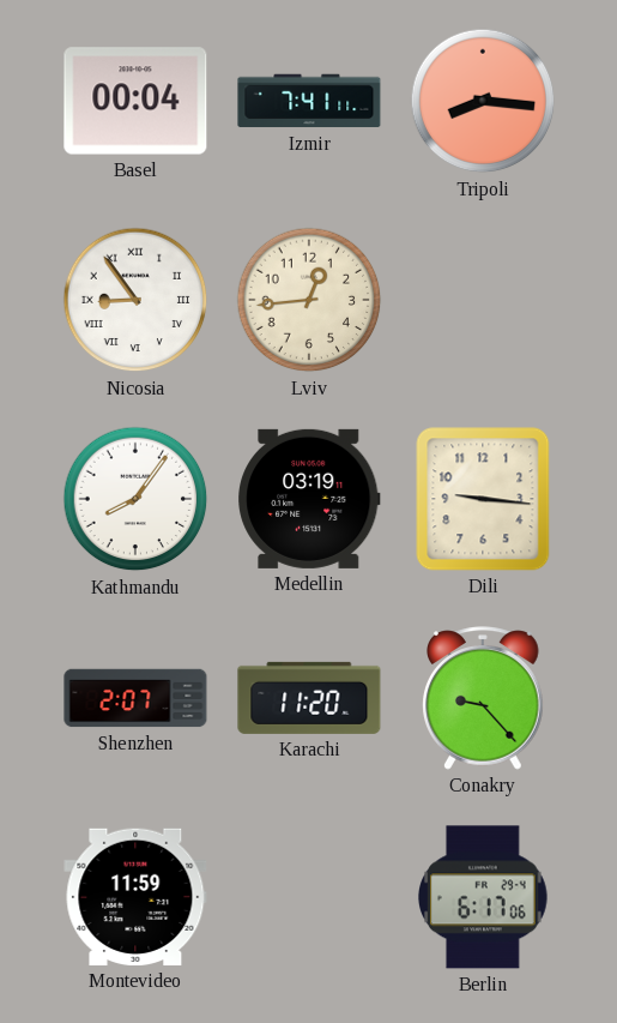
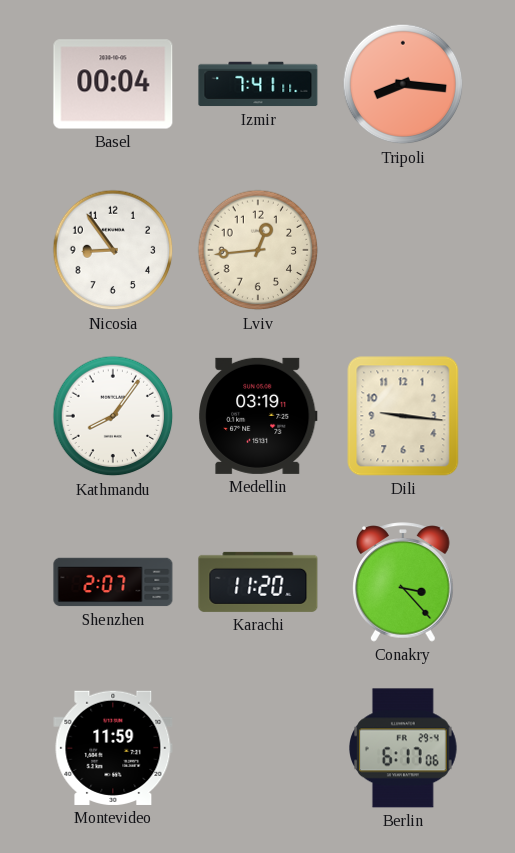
Nicosia numerals: Roman -> Arabic (113, 250)
Conakry: 9:23 -> 3:23 (404, 582)
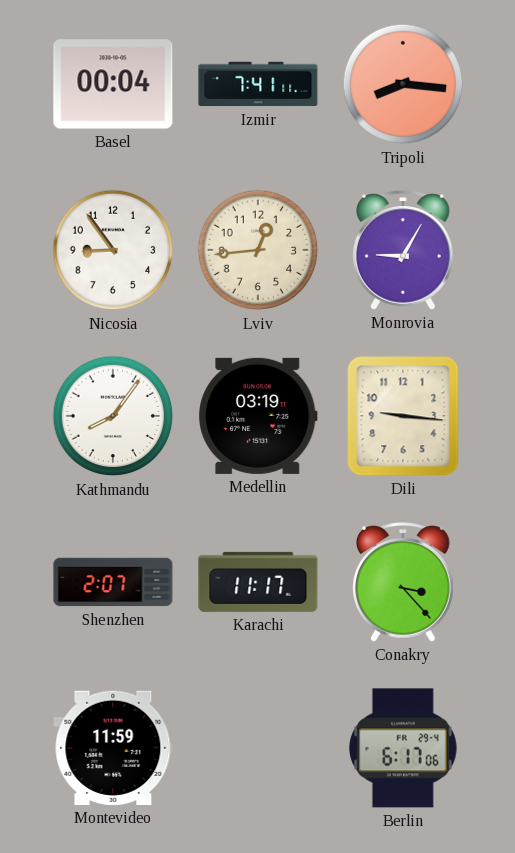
Monrovia: none -> 9:05 (404, 250)
Karachi: 11:20 -> 11:17 (258, 582)
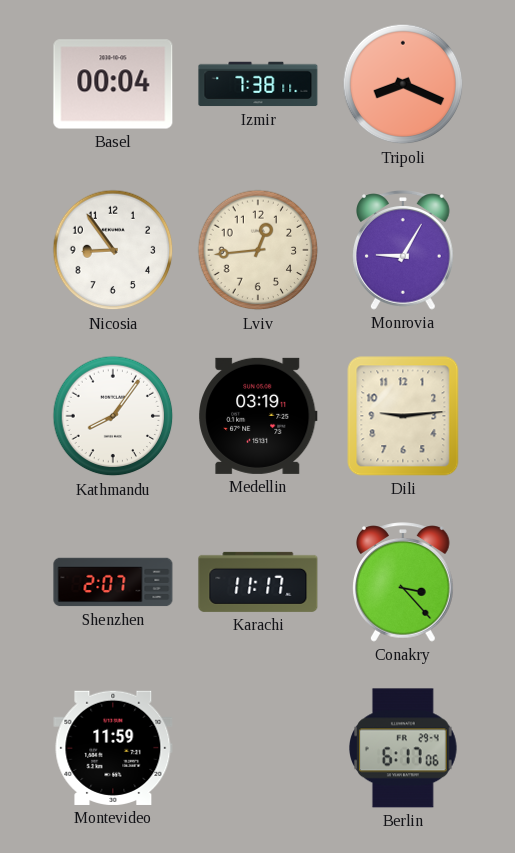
Izmir: 7:41 -> 7:38 (258, 84)
Tripoli: 8:16 -> 8:19 (403, 84)
Dili: 9:16 -> 9:14 (403, 416)
